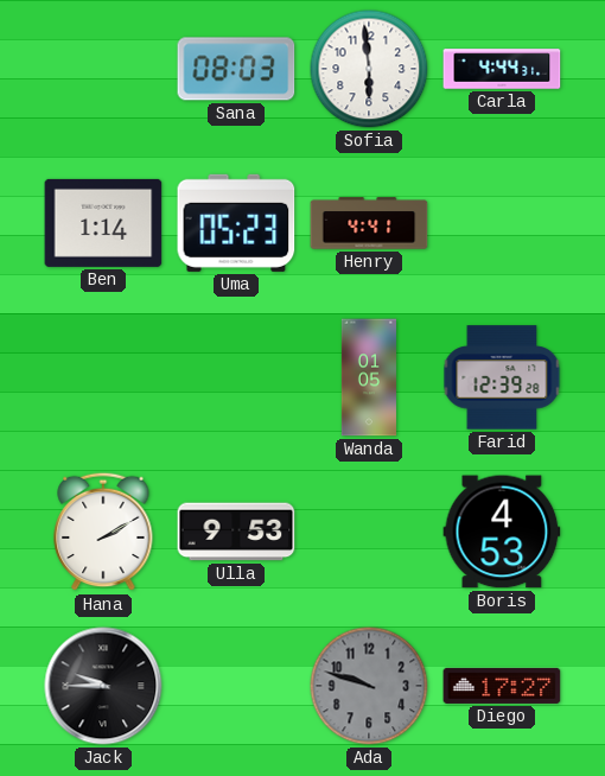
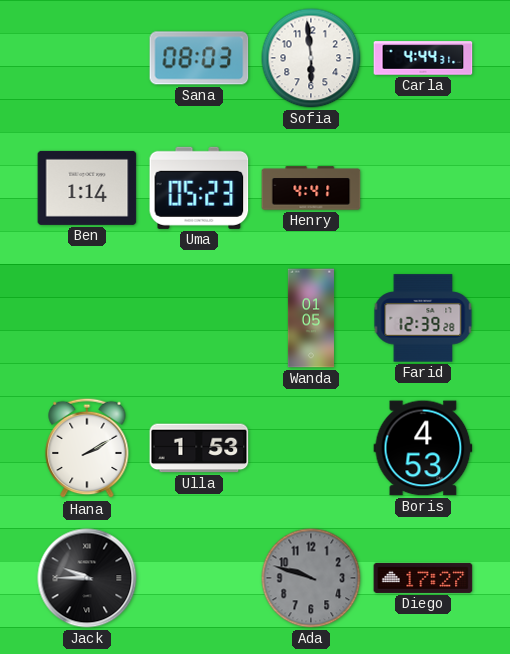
Ulla: 9:53 -> 1:53 (199, 448)
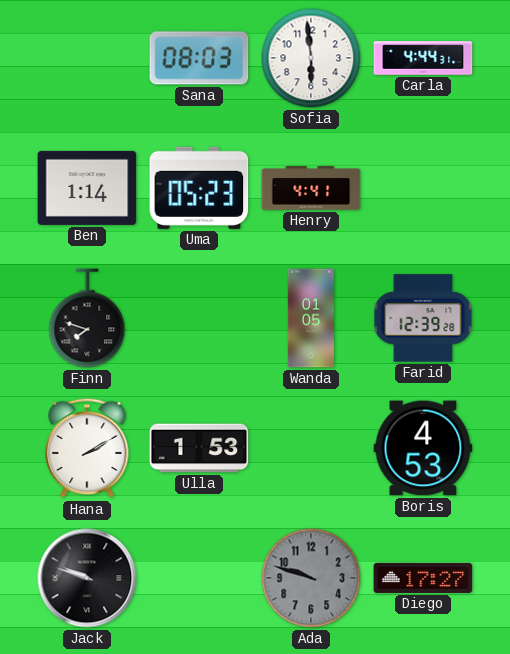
Finn: none -> 7:48 (87, 318)
Jack: 9:45 -> 9:48 (87, 578)
